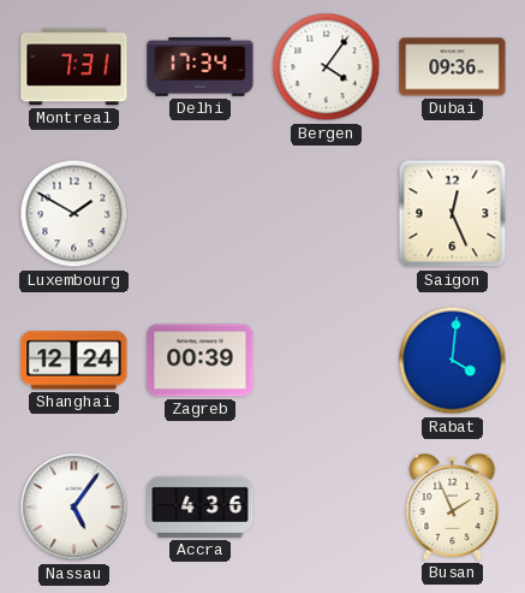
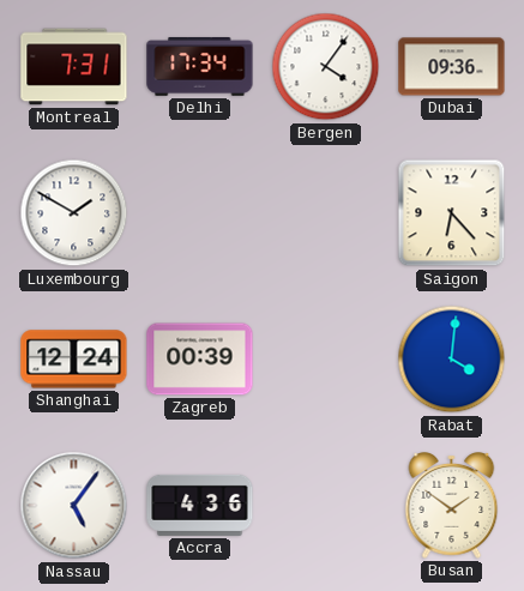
Saigon: 12:26 -> 6:23 (452, 213)
Busan: 1:56 -> 1:51 (452, 506)
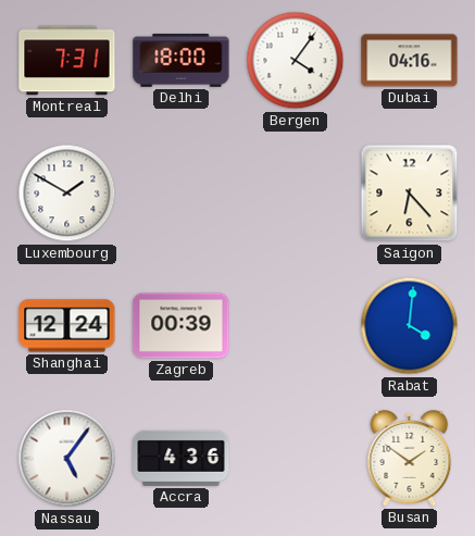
Delhi: 17:34 -> 18:00 (182, 60)
Dubai: 09:36 -> 04:16 (410, 61)
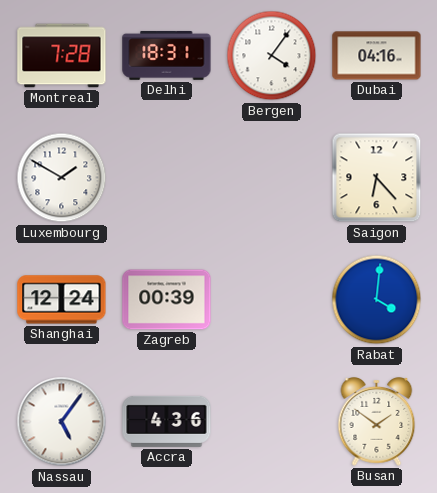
Montreal: 7:31 -> 7:28 (62, 56)
Delhi: 18:00 -> 18:31 (167, 55)
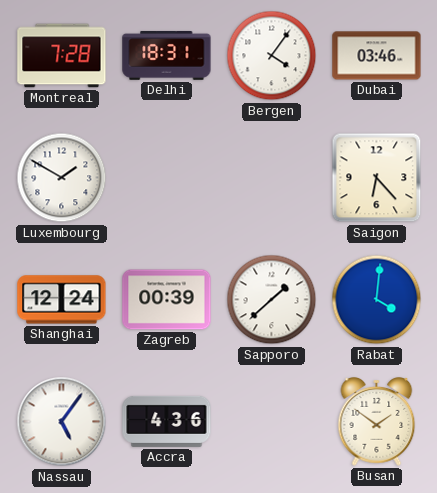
Dubai: 04:16 -> 03:46 (377, 56)
Sapporo: none -> 1:38 (272, 300)
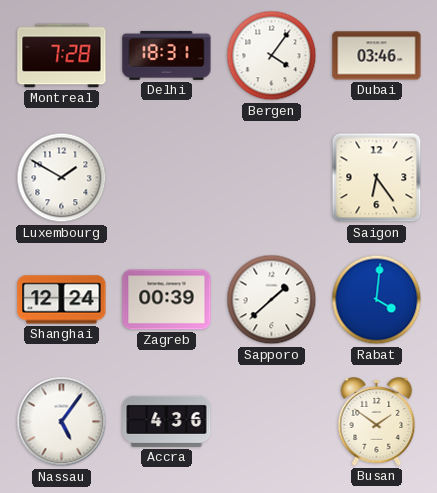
Saigon: 6:23 -> 6:24 (377, 178)
